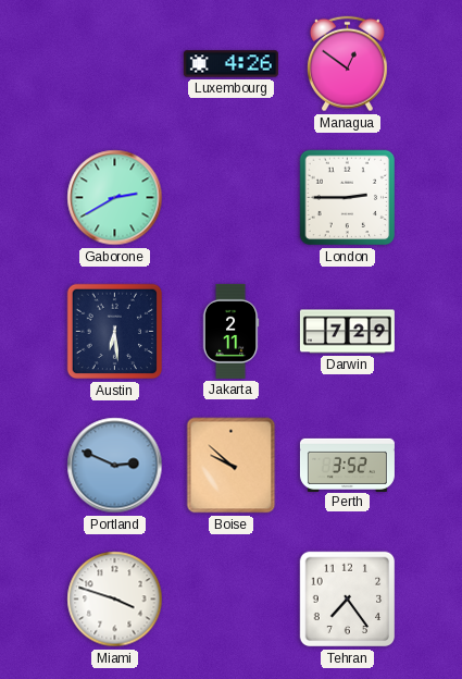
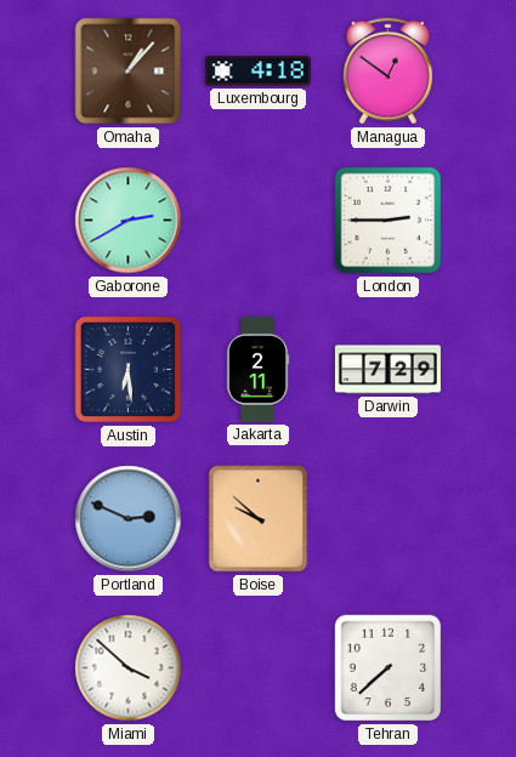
Omaha: none -> 1:07 (129, 72)
Luxembourg: 4:26 -> 4:18 (257, 72)
Perth: 3:52 -> none (347, 465)
Miami: 3:48 -> 3:52 (129, 668)
Tehran: 7:24 -> 7:38 (389, 668)
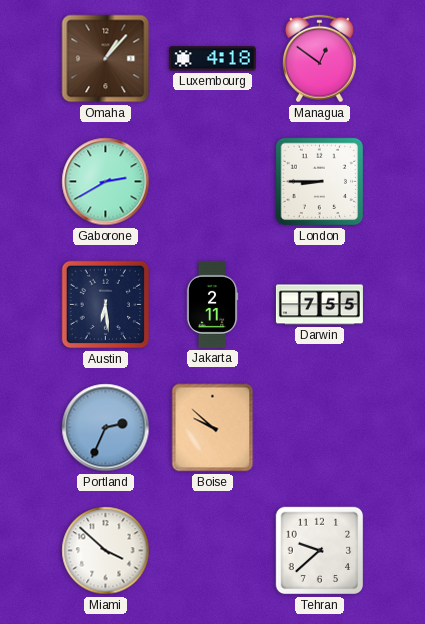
London: 2:45 -> 8:45 (320, 182)
Darwin: 7:29 -> 7:55 (319, 305)
Portland: 2:49 -> 2:34 (106, 428)
Tehran: 7:38 -> 9:38 (320, 551)
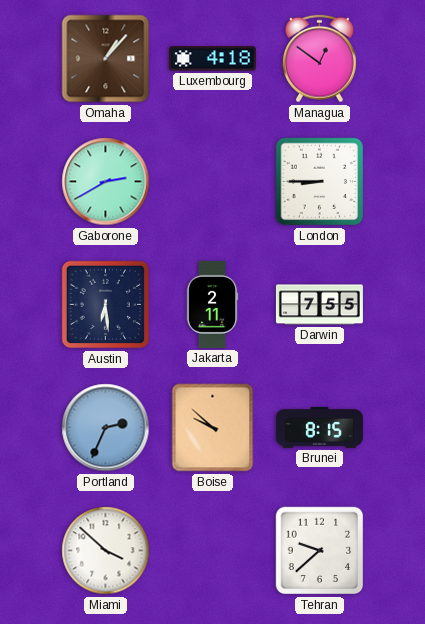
Brunei: none -> 8:15 (319, 427)
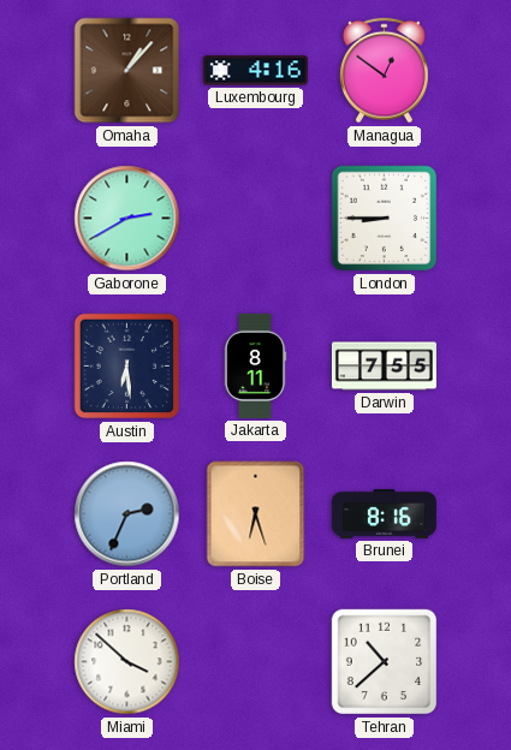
Luxembourg: 4:18 -> 4:16 (255, 71)
Jakarta: 2:11 -> 8:11 (255, 365)
Boise: 9:52 -> 6:27 (256, 514)
Brunei: 8:15 -> 8:16 (384, 513)
Tehran: 9:38 -> 10:38 (385, 662)
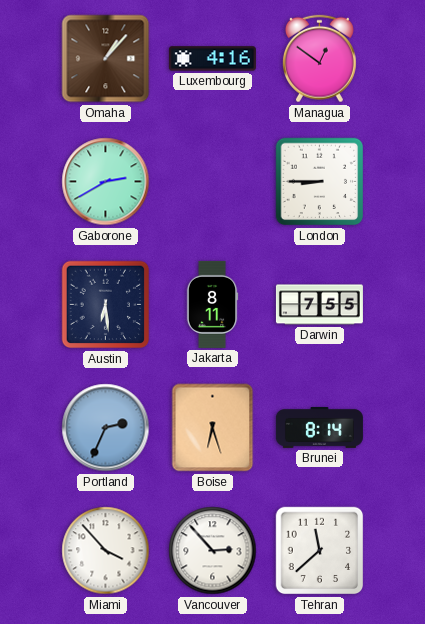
Brunei: 8:16 -> 8:14 (319, 427)
Miami: 3:52 -> 3:53 (106, 551)
Vancouver: none -> 2:53 (213, 551)
Tehran: 10:38 -> 11:38 (320, 551)
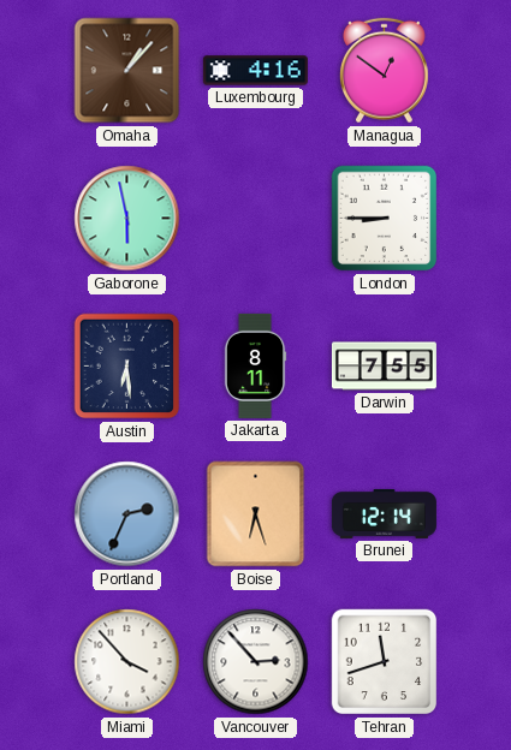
Gaborone: 2:40 -> 5:58 (127, 219)
Brunei: 8:14 -> 12:14 (384, 513)
Tehran: 11:38 -> 11:42 (385, 662)
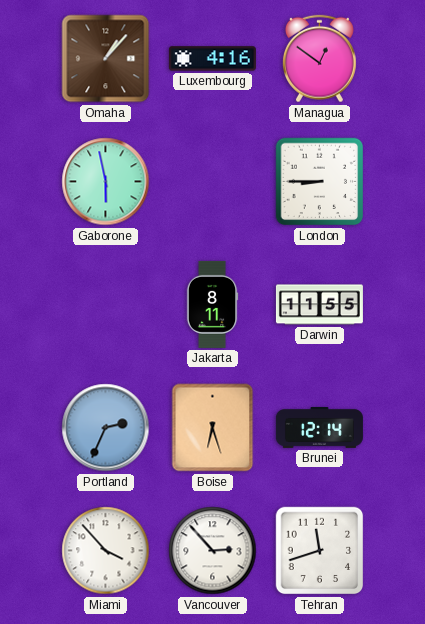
Austin: 6:29 -> none (127, 367)
Darwin: 7:55 -> 11:55 (319, 305)
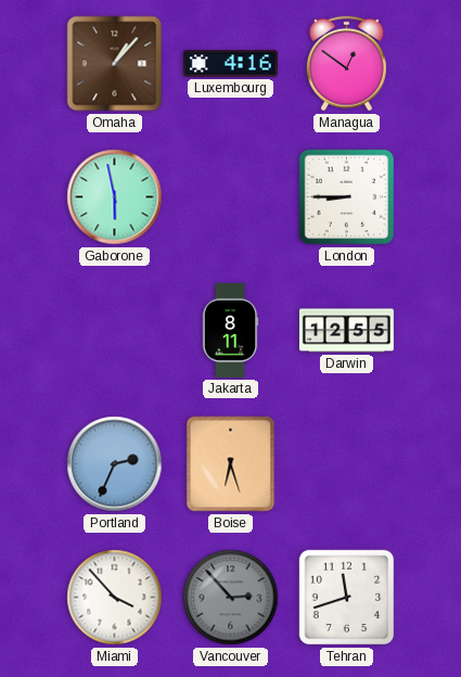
Darwin: 11:55 -> 12:55 (346, 331)
Brunei: 12:14 -> none (319, 427)
Vancouver dial: white -> grey (231, 598)
